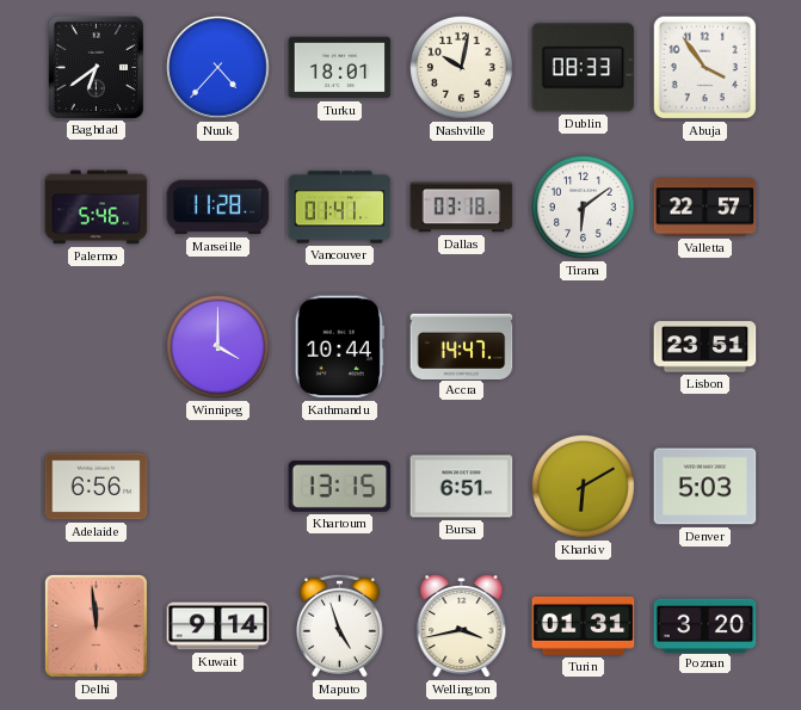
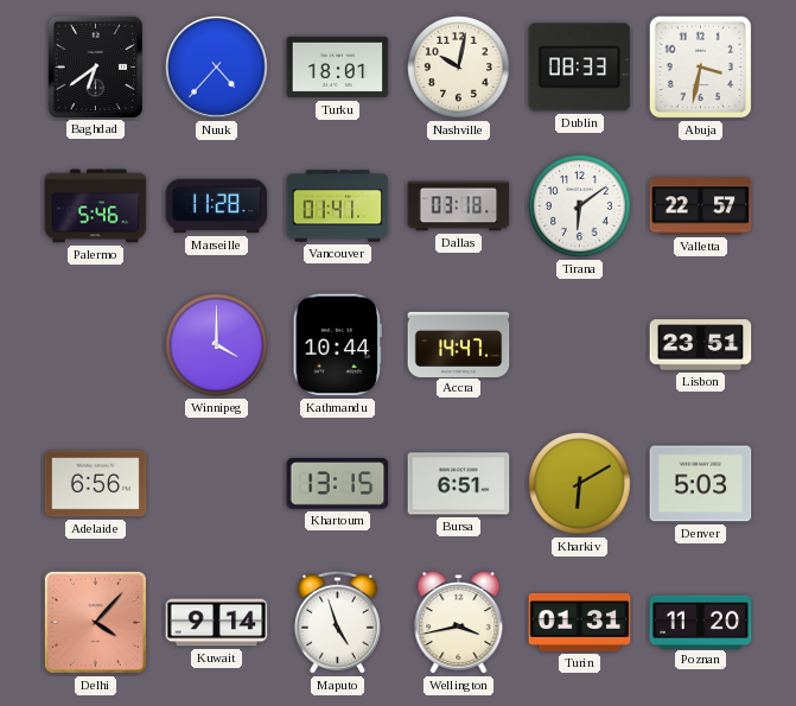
Abuja: 3:54 -> 3:32 (701, 68)
Delhi: 11:59 -> 4:07 (95, 622)
Poznan: 3:20 -> 11:20 (701, 622)
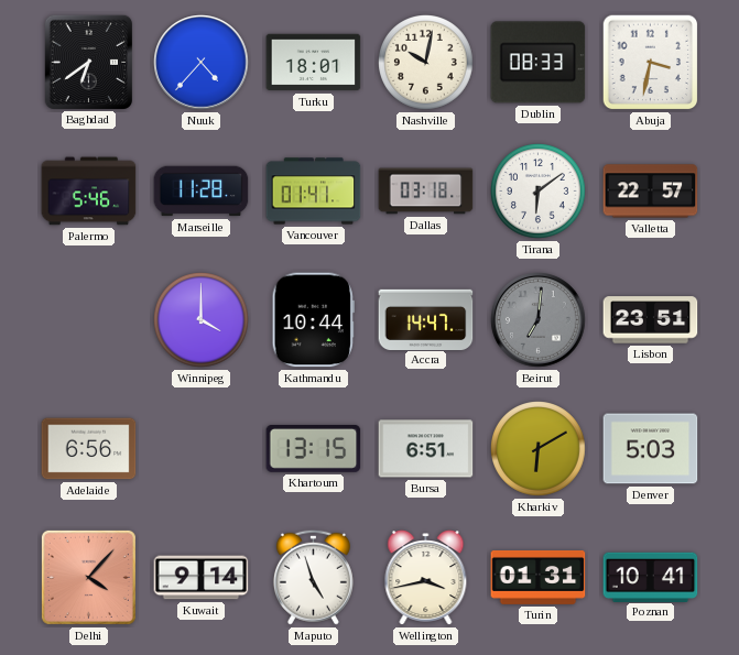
Beirut: none -> 7:01 (539, 320)
Poznan: 11:20 -> 10:41 (651, 577)
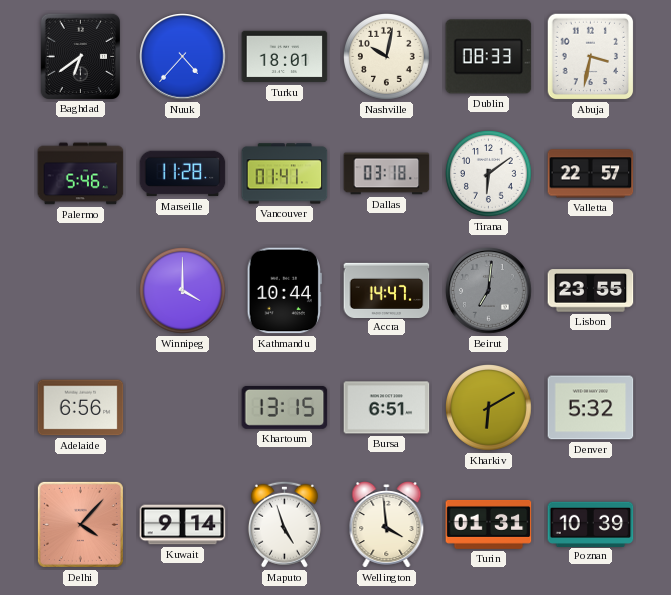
Lisbon: 23:51 -> 23:55 (591, 291)
Denver: 5:03 -> 5:32 (591, 408)
Wellington: 3:43 -> 3:59 (387, 525)
Poznan: 10:41 -> 10:39 (591, 524)
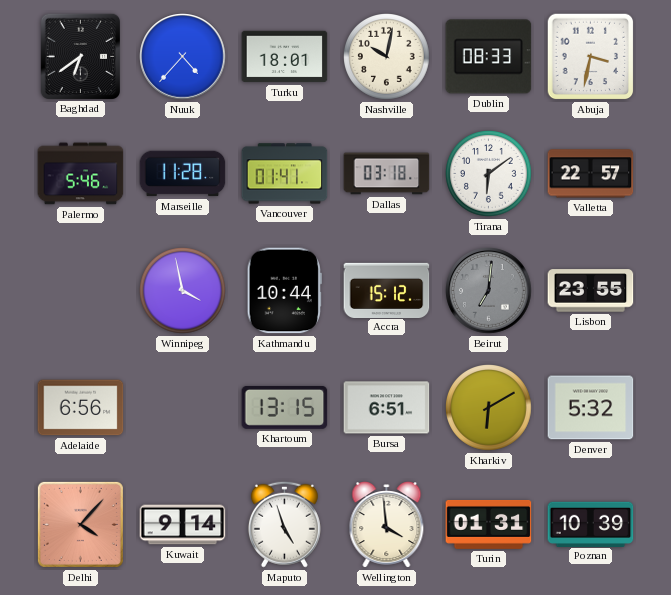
Winnipeg: 4:00 -> 3:58 (183, 291)
Accra: 14:47 -> 15:12 (387, 290)
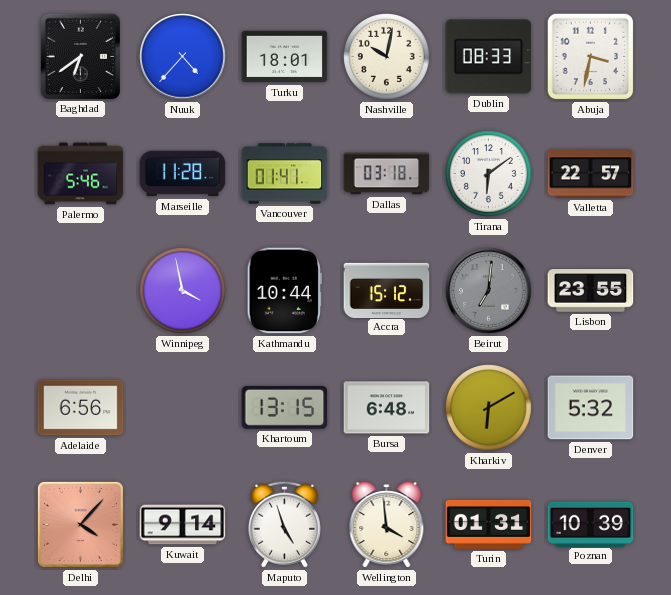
Bursa: 6:51 -> 6:48 (387, 408)
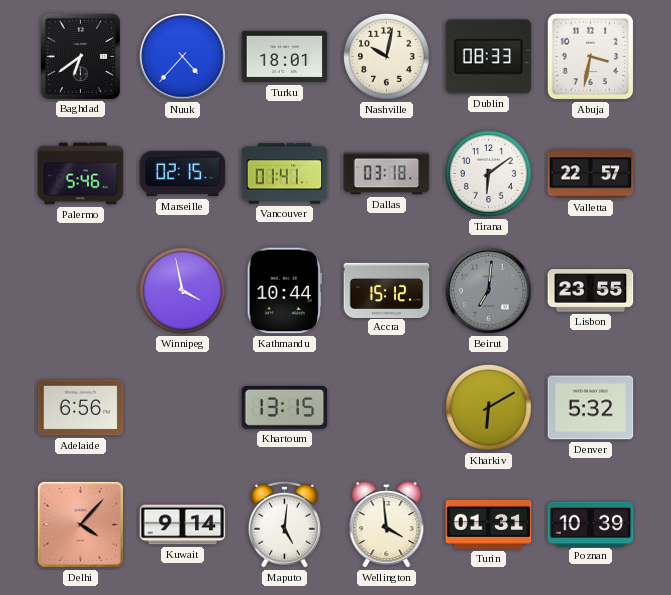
Marseille: 11:28 -> 02:15 (183, 174)
Bursa: 6:48 -> none (387, 408)
Maputo: 4:57 -> 5:01 (284, 524)
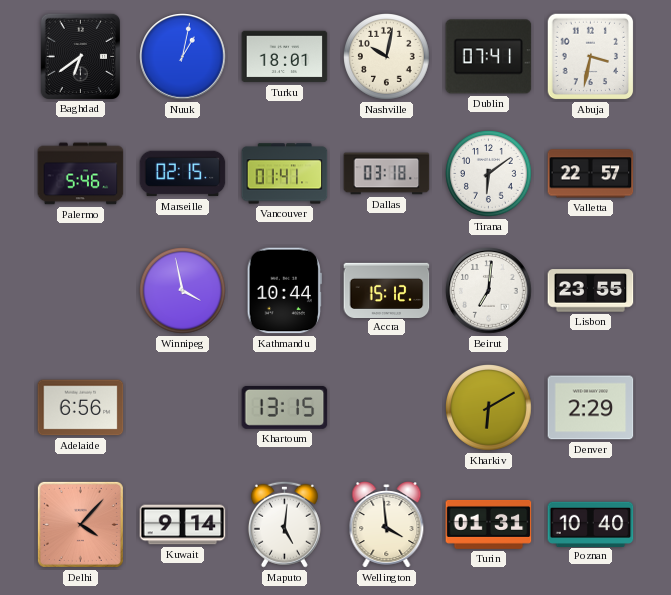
Nuuk: 4:37 -> 1:02 (183, 57)
Dublin: 08:33 -> 07:41 (489, 57)
Beirut dial: grey -> white (489, 291)
Denver: 5:32 -> 2:29 (591, 408)
Poznan: 10:39 -> 10:40 (591, 524)
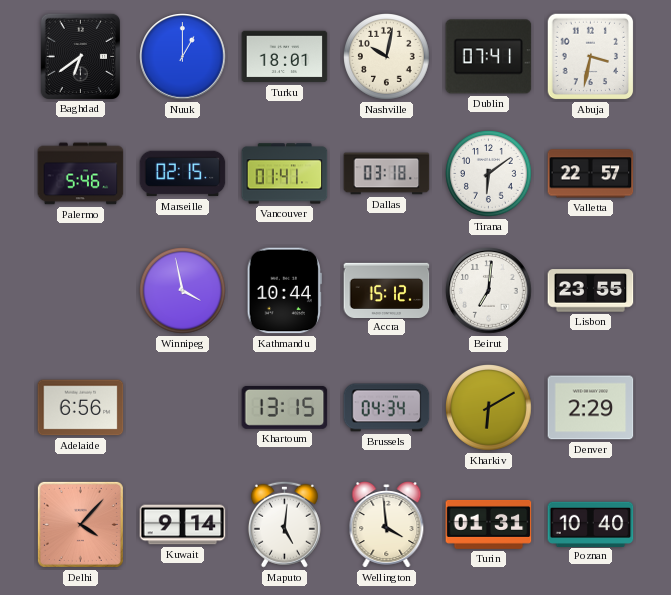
Nuuk: 1:02 -> 1:00 (183, 57)
Brussels: none -> 04:34 (387, 408)
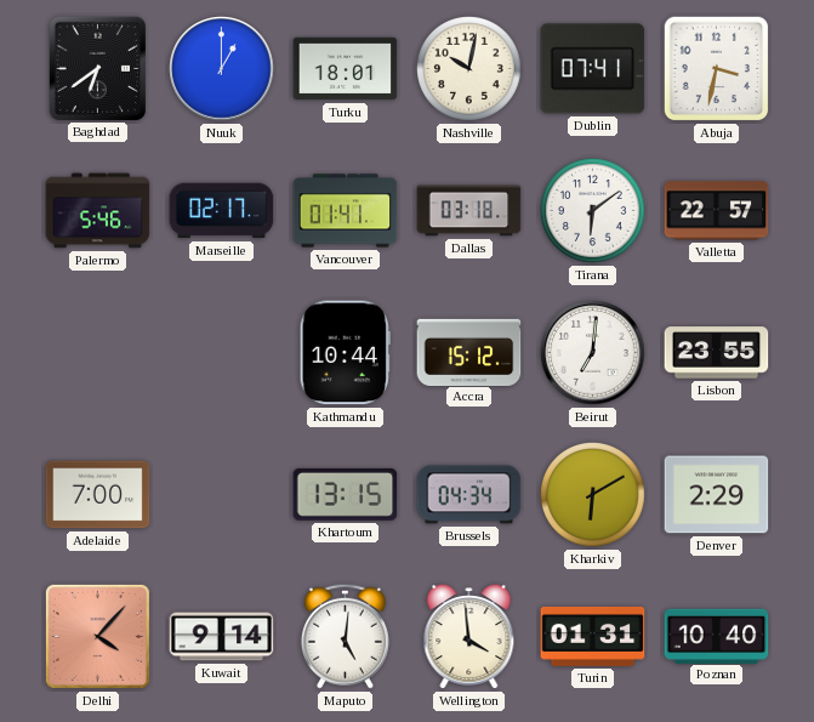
Marseille: 02:15 -> 02:17 (222, 211)
Winnipeg: 3:58 -> none (183, 291)
Adelaide: 6:56 -> 7:00 (98, 495)
